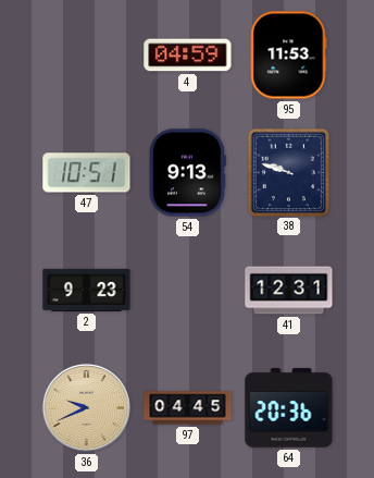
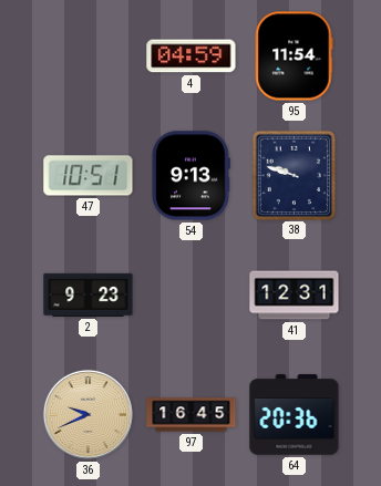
95: 11:53 -> 11:54 (294, 56)
97: 04:45 -> 16:45 (192, 415)
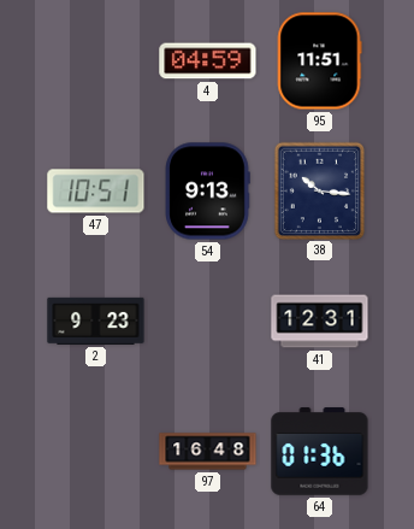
95: 11:54 -> 11:51 (319, 61)
38: 9:48 -> 10:16 (319, 190)
36: 9:41 -> none (87, 414)
97: 16:45 -> 16:48 (208, 452)
64: 20:36 -> 01:36 (320, 452)
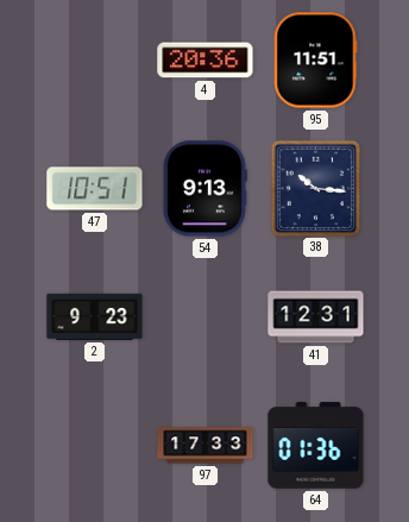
4: 04:59 -> 20:36 (206, 61)
97: 16:48 -> 17:33 (206, 446)
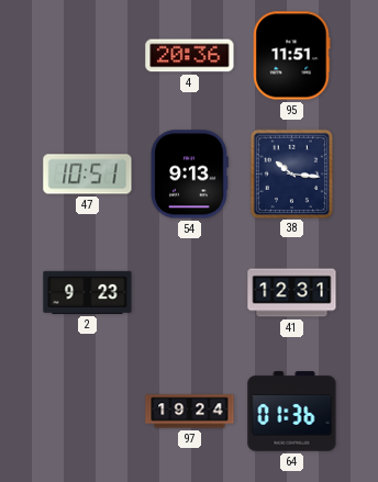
97: 17:33 -> 19:24 (190, 412)
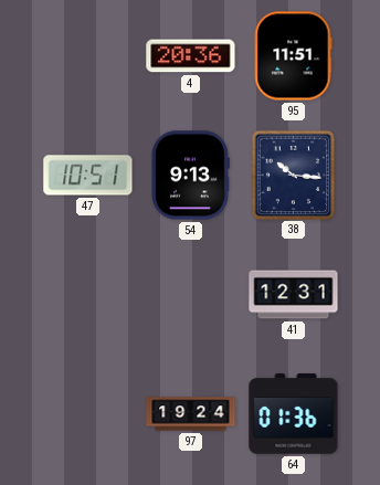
2: 9:23 -> none (88, 292)
